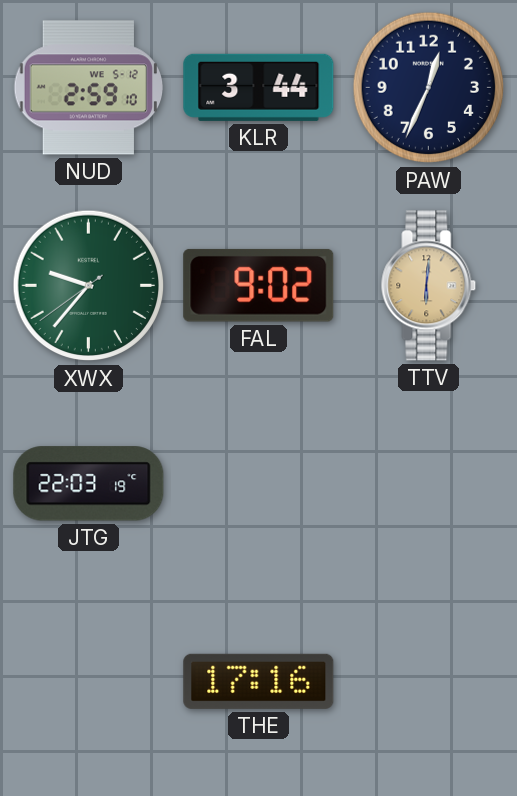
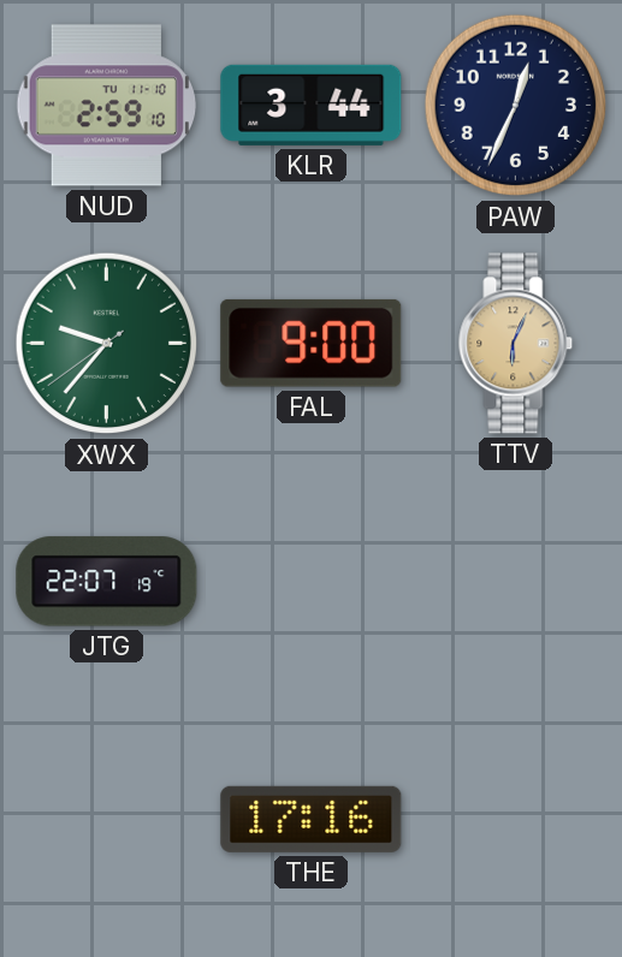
NUD date: WE 5-12 -> TU 11-10 (106, 106)
FAL: 9:02 -> 9:00 (312, 343)
TTV: 6:01 -> 6:04 (516, 344)
JTG: 22:03 -> 22:07 (107, 582)
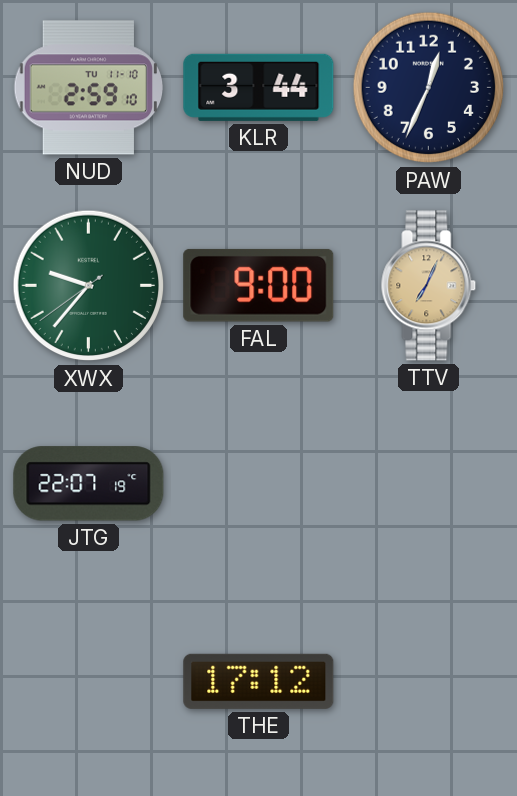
TTV: 6:04 -> 7:04 (429, 286)
THE: 17:16 -> 17:12 (259, 681)
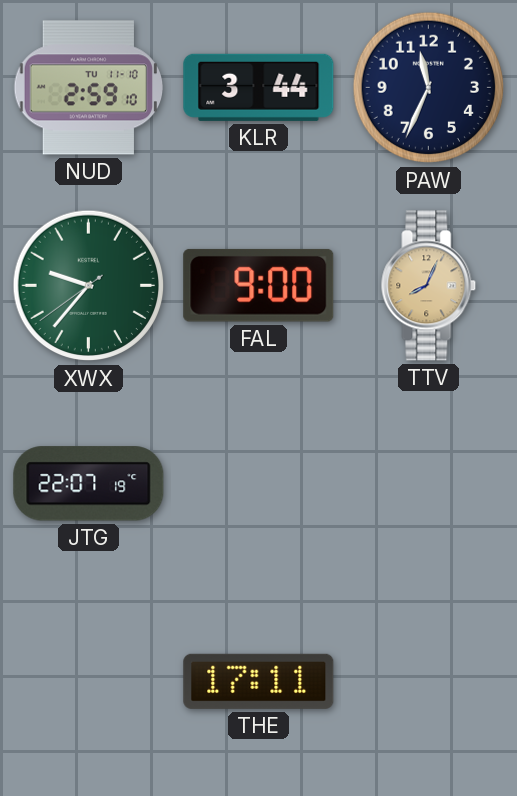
PAW: 12:34 -> 11:34 (429, 88)
TTV: 7:04 -> 8:04 (429, 286)
THE: 17:12 -> 17:11 (259, 681)
